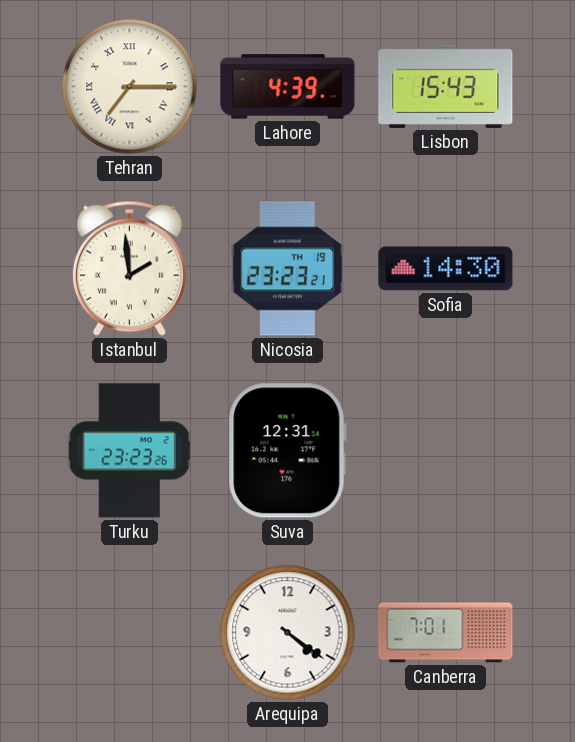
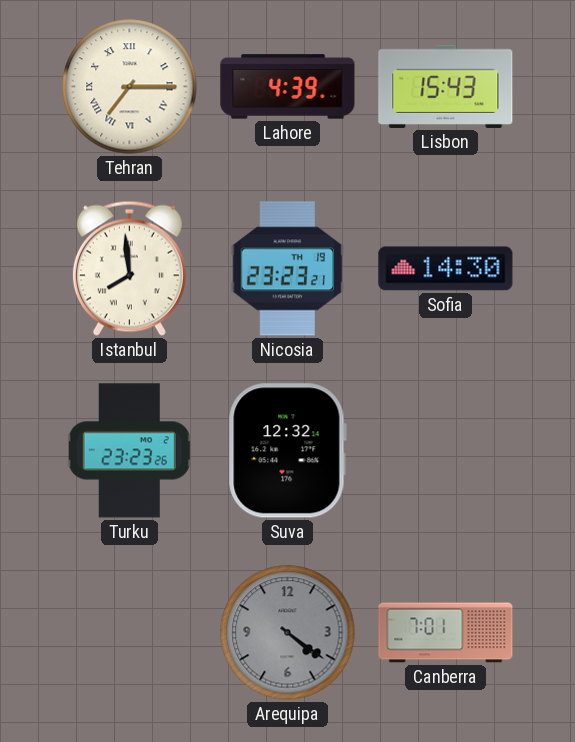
Istanbul: 1:59 -> 7:59 (129, 268)
Suva: 12:31 -> 12:32 (287, 451)
Arequipa dial: white -> grey (288, 633)
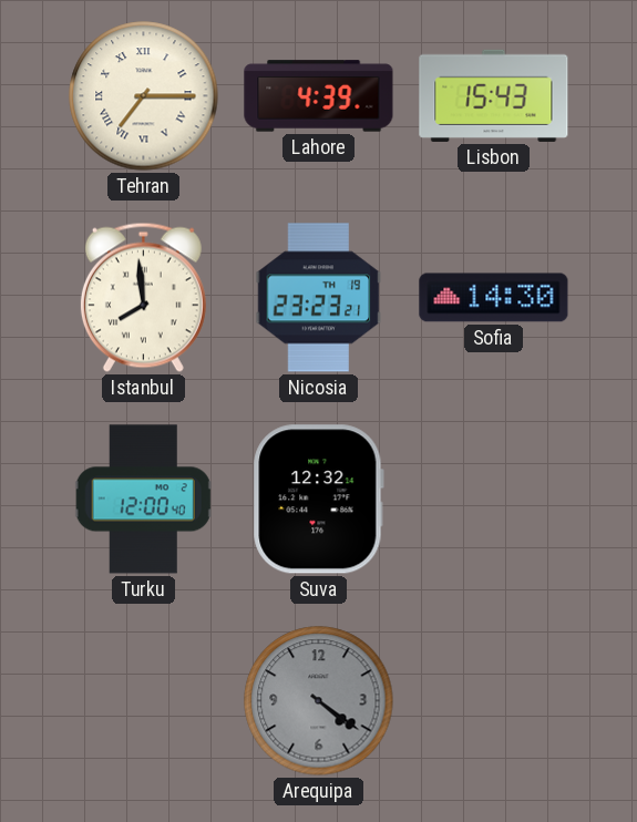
Turku: 23:23 -> 12:00 (143, 500)
Canberra: 7:01 -> none (446, 633)
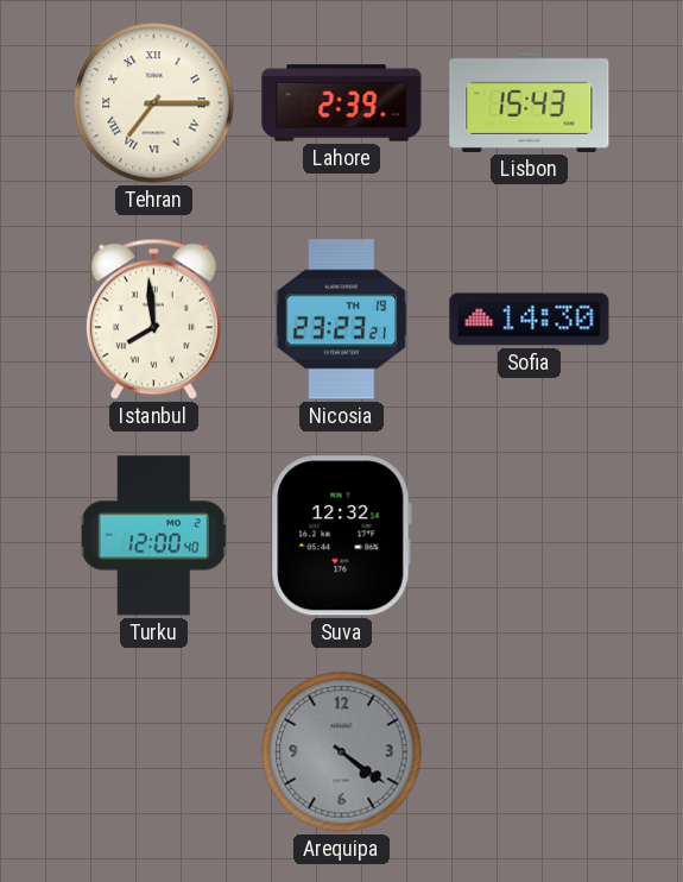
Lahore: 4:39 -> 2:39 (342, 103)
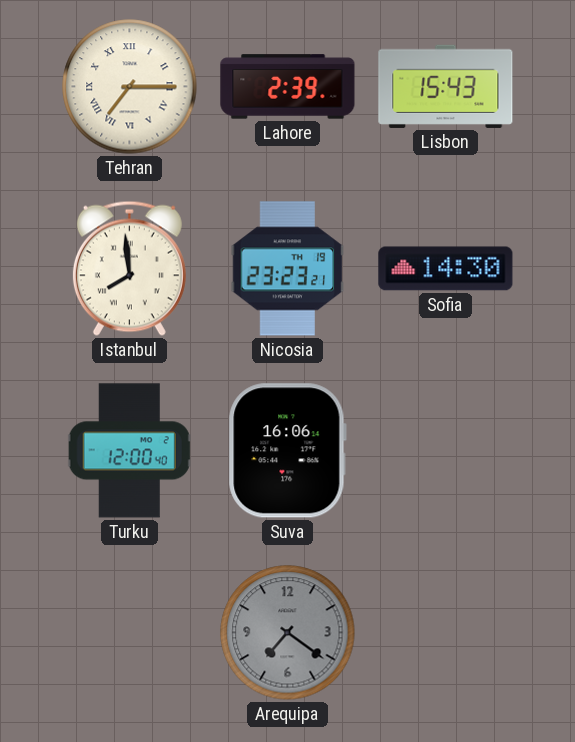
Suva: 12:32 -> 16:06 (287, 451)
Arequipa: 4:21 -> 7:21 (288, 633)
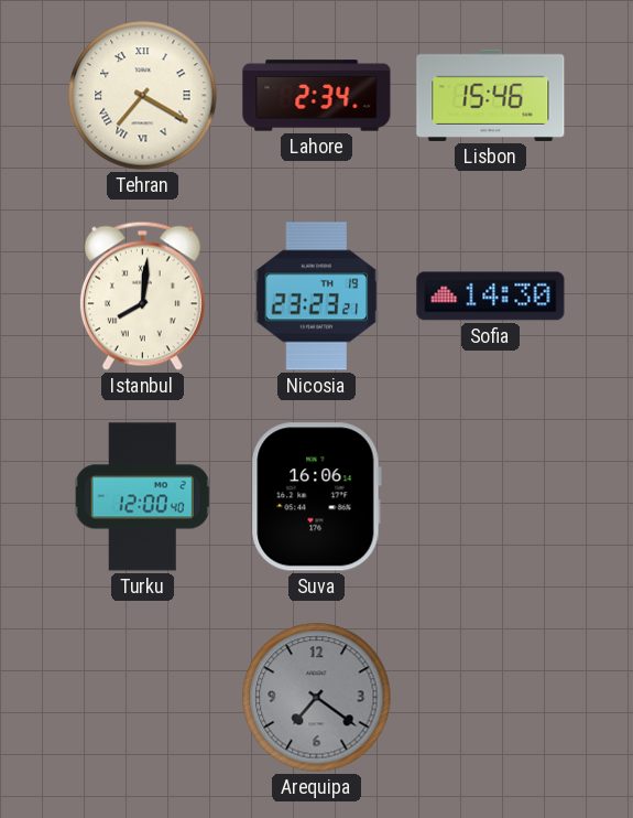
Tehran: 7:15 -> 7:20 (143, 96)
Lahore: 2:39 -> 2:34 (317, 96)
Lisbon: 15:43 -> 15:46 (491, 95)
Istanbul: 7:59 -> 8:01 (142, 295)
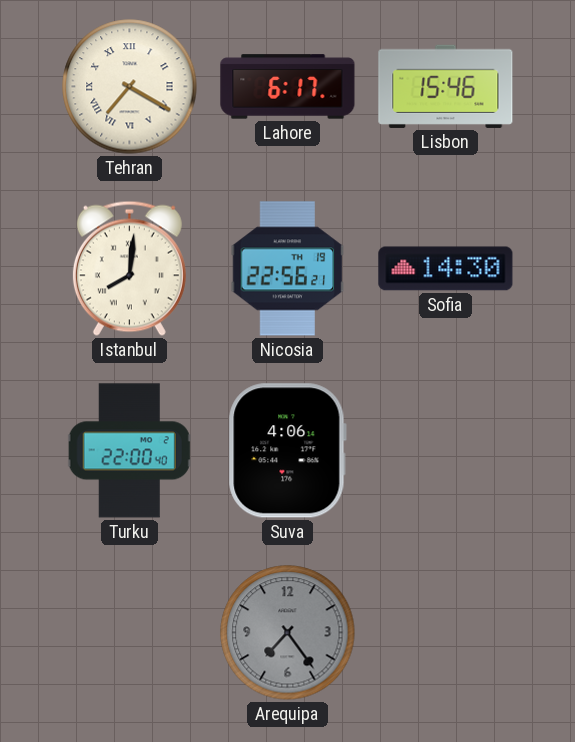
Lahore: 2:34 -> 6:17 (288, 87)
Nicosia: 23:23 -> 22:56 (288, 269)
Turku: 12:00 -> 22:00 (129, 451)
Suva: 16:06 -> 4:06 (287, 451)
Arequipa: 7:21 -> 7:24 (288, 633)
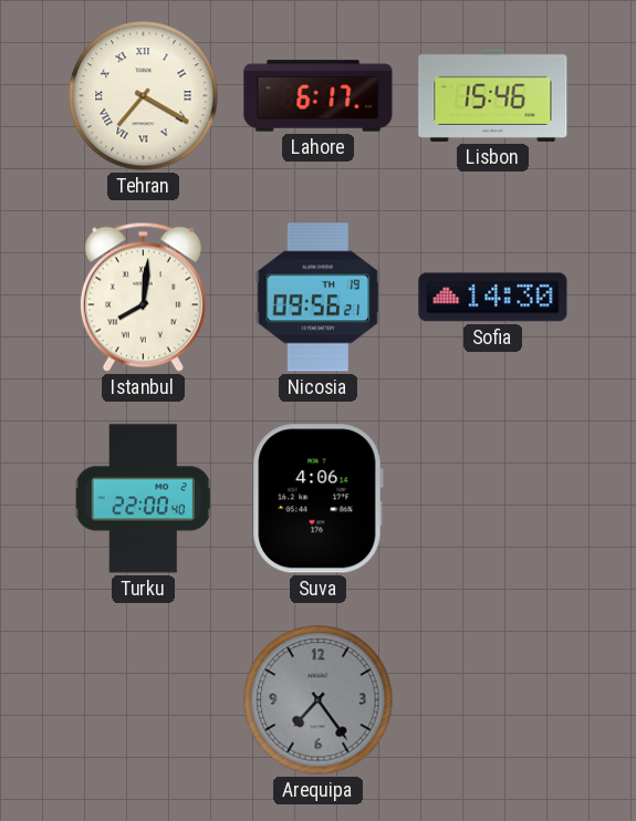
Nicosia: 22:56 -> 09:56 (319, 298)
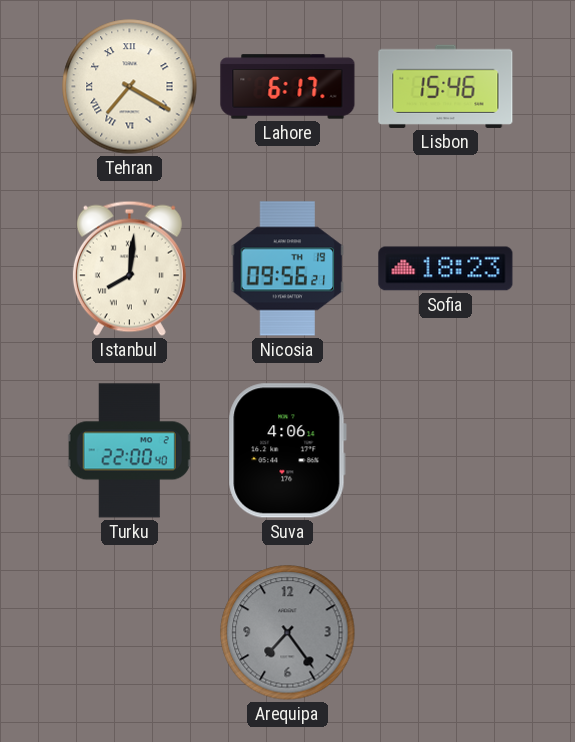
Sofia: 14:30 -> 18:23 (446, 269)
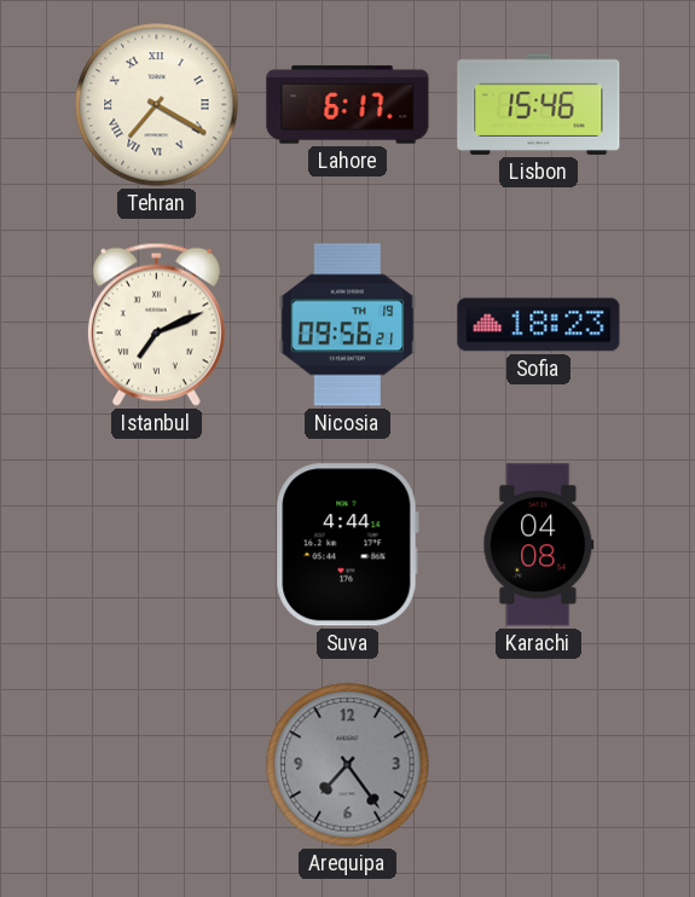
Istanbul: 8:01 -> 7:11 (156, 324)
Turku: 22:00 -> none (129, 451)
Suva: 4:06 -> 4:44 (347, 545)
Karachi: none -> 04:08 (539, 545)
